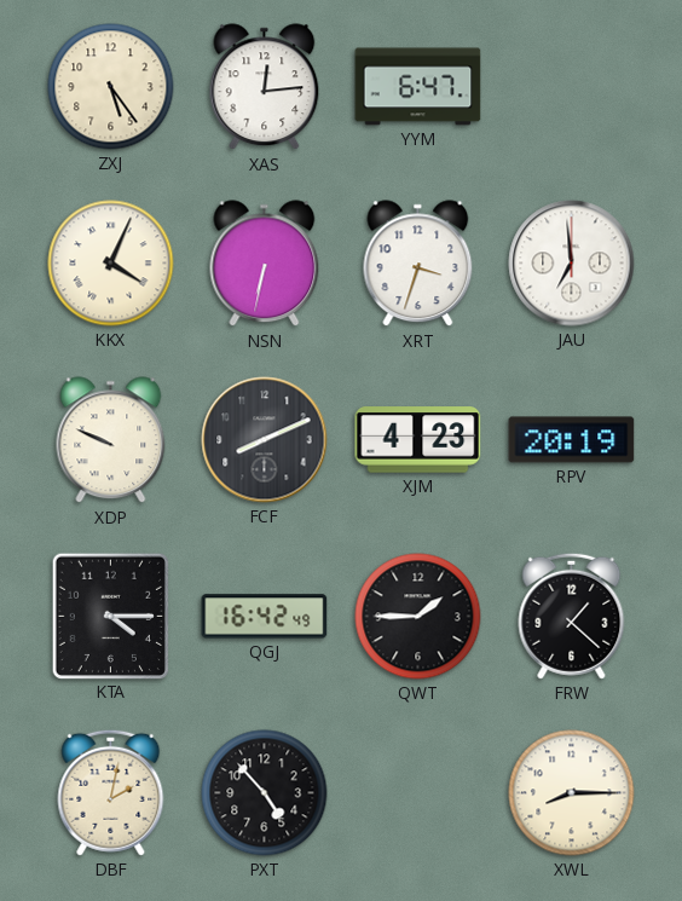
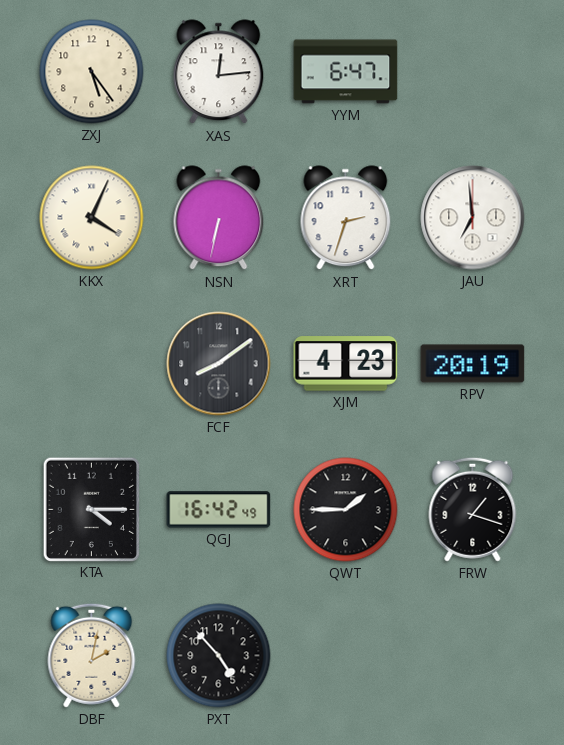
XRT: 3:33 -> 2:33 (346, 218)
XDP: 9:49 -> none (111, 440)
FCF: 8:11 -> 8:09 (219, 364)
FRW: 1:22 -> 1:18 (473, 509)
XWL: 8:15 -> none (572, 793)
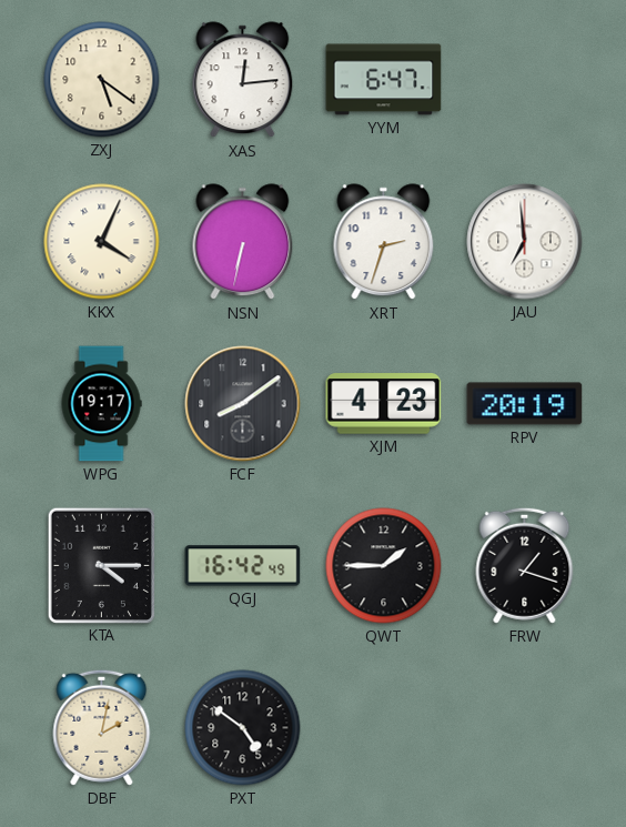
ZXJ: 5:24 -> 5:21 (102, 80)
WPG: none -> 19:17 (101, 404)
PXT: 4:53 -> 4:51 (243, 728)
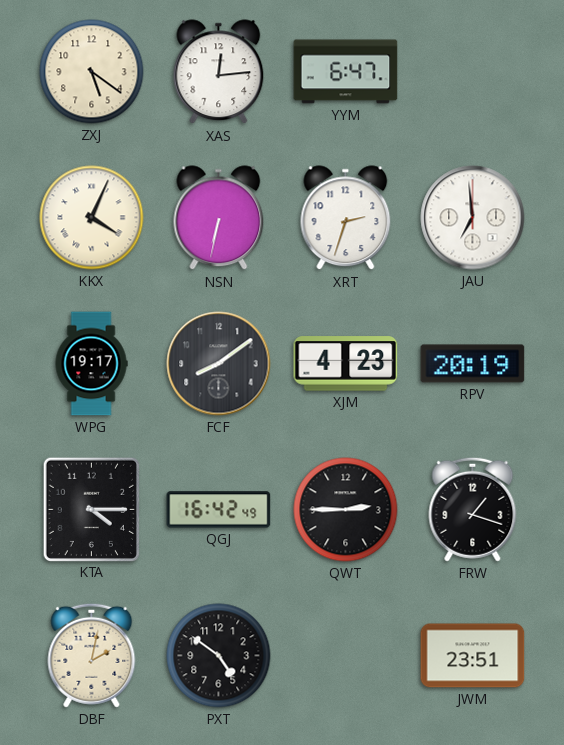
QWT: 1:45 -> 2:45 (346, 510)
JWM: none -> 23:51 (473, 656)
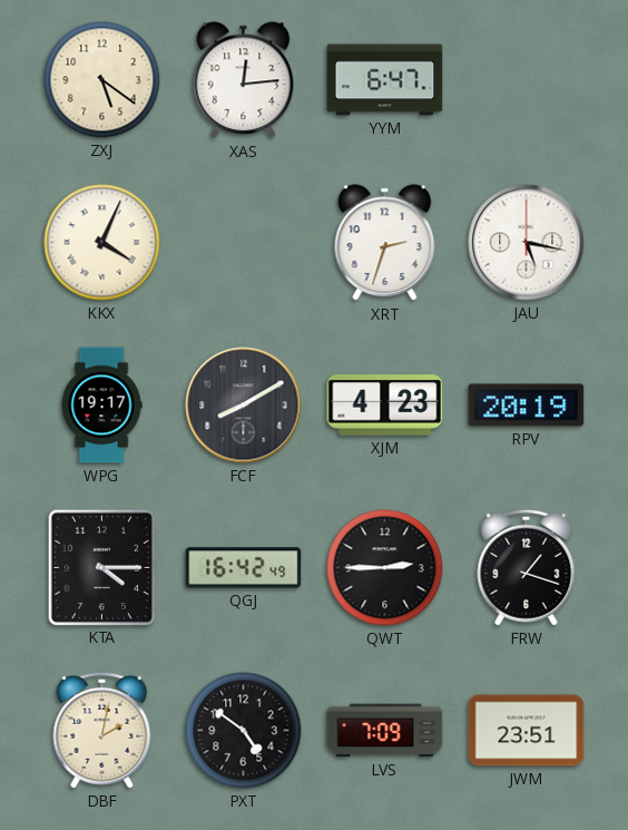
NSN: 6:32 -> none (219, 218)
JAU: 6:59 -> 5:17 (527, 243)
FCF: 8:09 -> 8:10 (244, 406)
LVS: none -> 7:09 (385, 731)
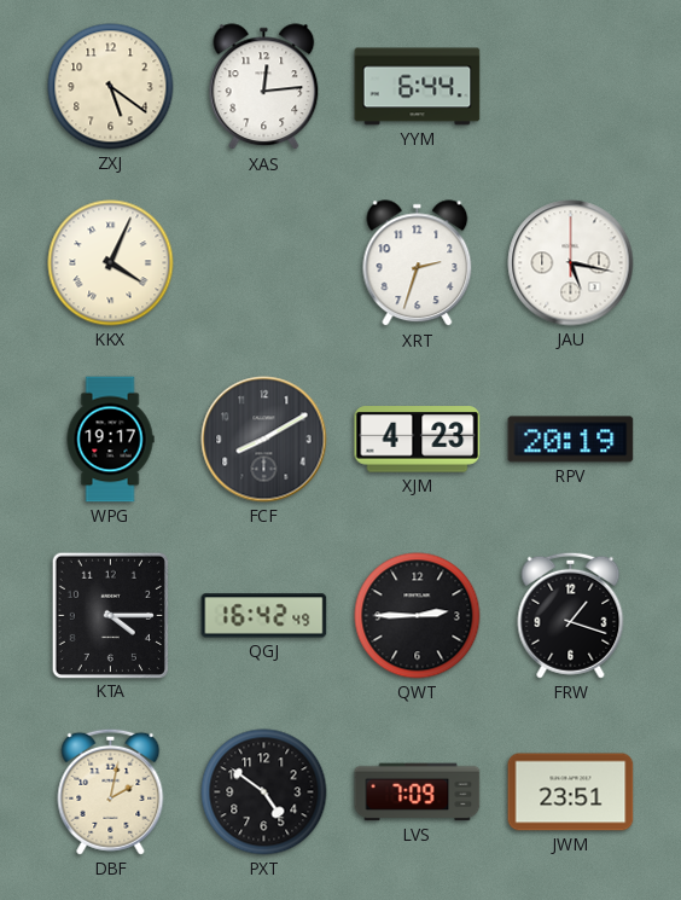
YYM: 6:47 -> 6:44 (418, 87)
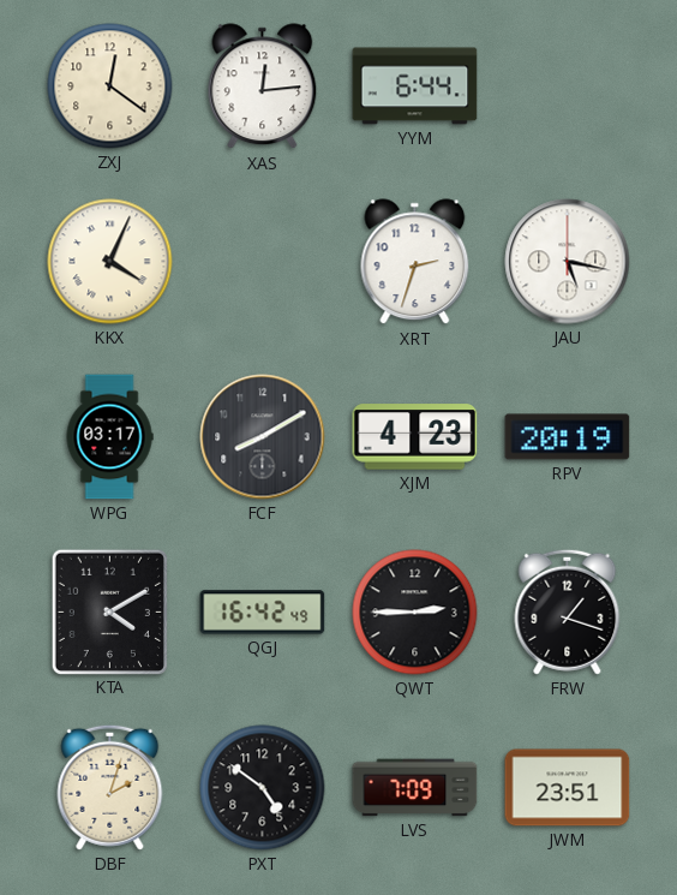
ZXJ: 5:21 -> 12:21 (110, 86)
WPG: 19:17 -> 03:17 (109, 437)
KTA: 4:15 -> 4:10 (109, 611)
DBF: 2:02 -> 2:03 (110, 787)
